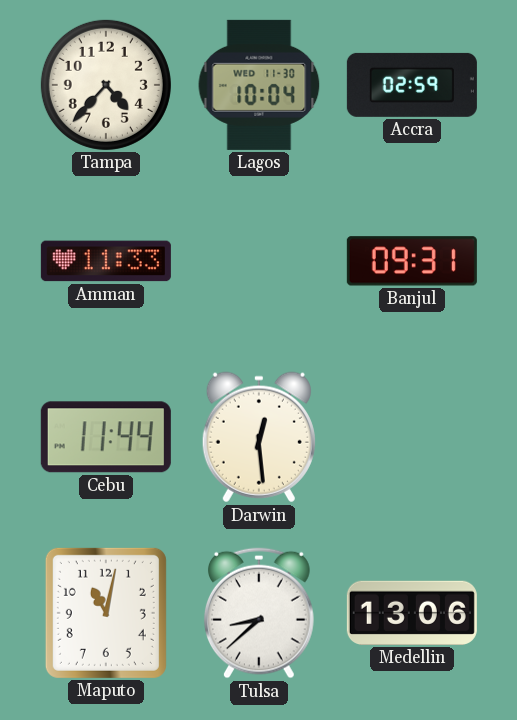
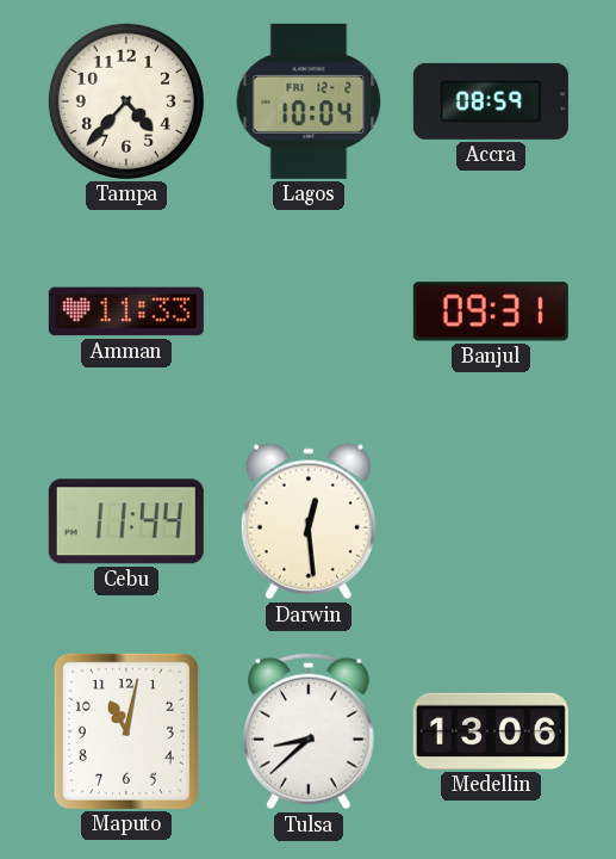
Lagos date: WED 11-30 -> FRI 12-2 (309, 101)
Accra: 02:59 -> 08:59 (491, 101)
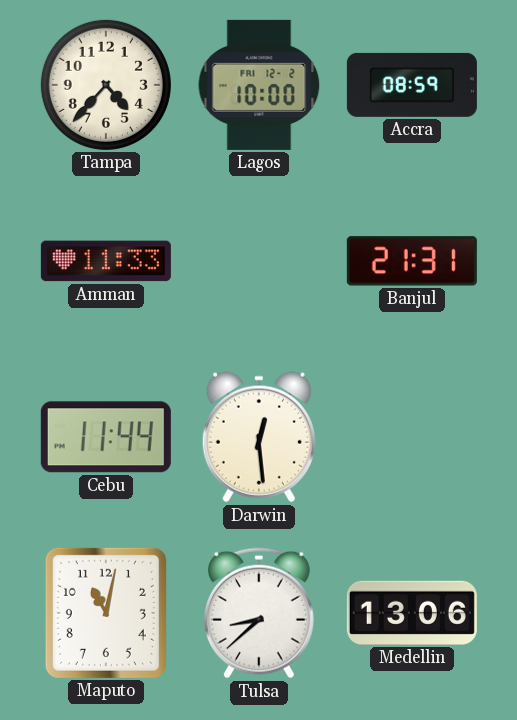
Lagos: 10:04 -> 10:00 (259, 85)
Banjul: 09:31 -> 21:31 (412, 261)
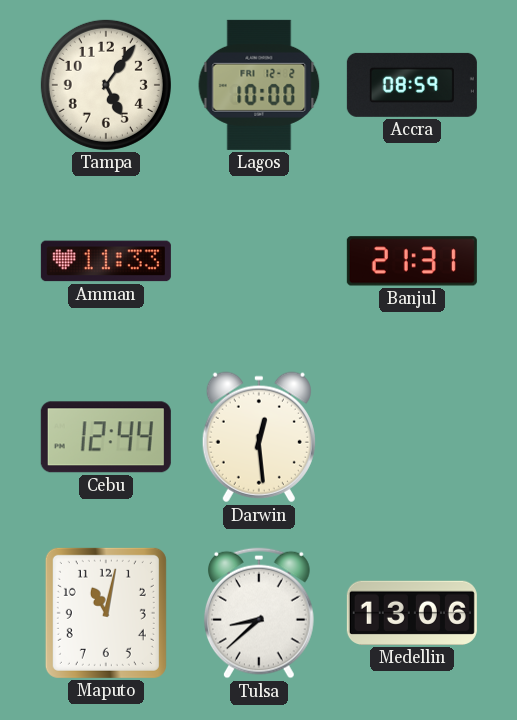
Tampa: 4:37 -> 5:06 (106, 85)
Cebu: 11:44 -> 12:44 (106, 437)
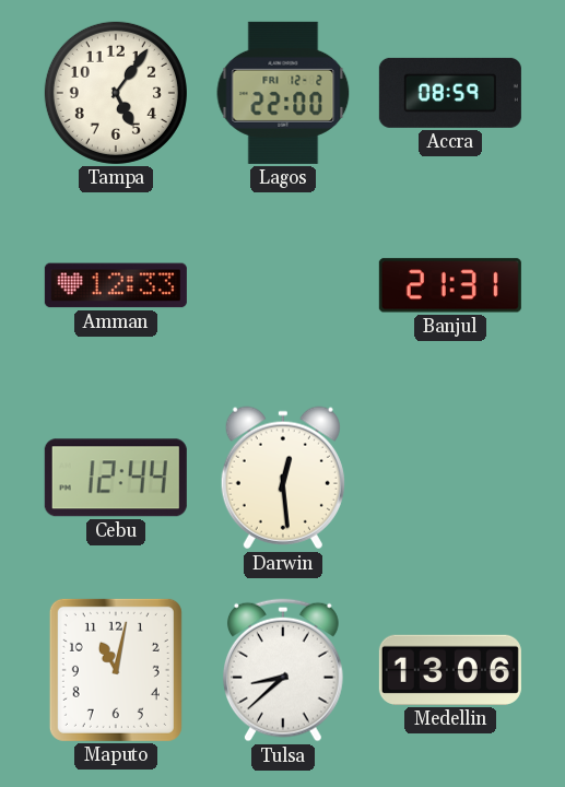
Lagos: 10:00 -> 22:00 (283, 93)
Amman: 11:33 -> 12:33 (116, 285)
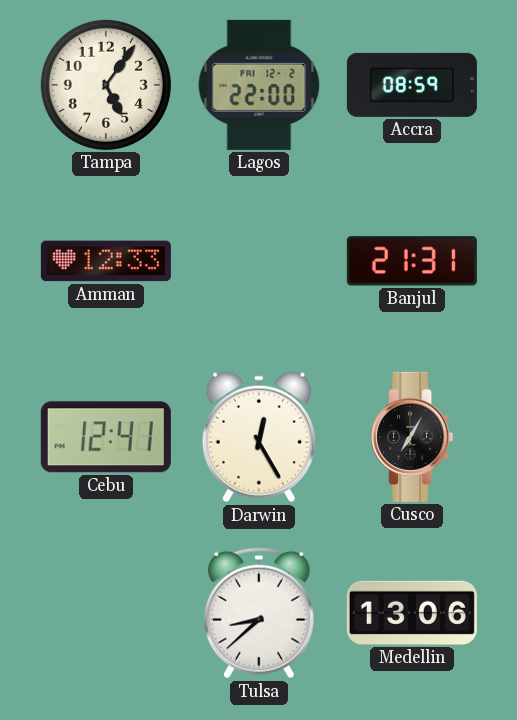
Cebu: 12:44 -> 12:41 (106, 437)
Darwin: 12:29 -> 12:25 (259, 437)
Cusco: none -> 7:05 (412, 437)
Maputo: 11:02 -> none (116, 670)
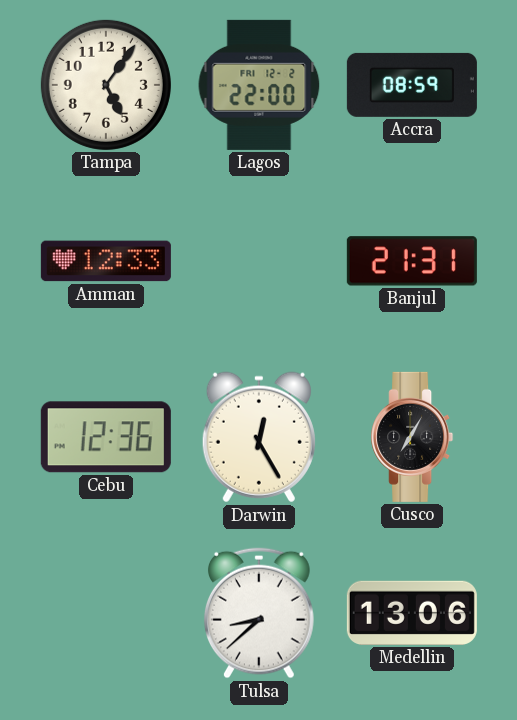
Cebu: 12:41 -> 12:36 (106, 437)
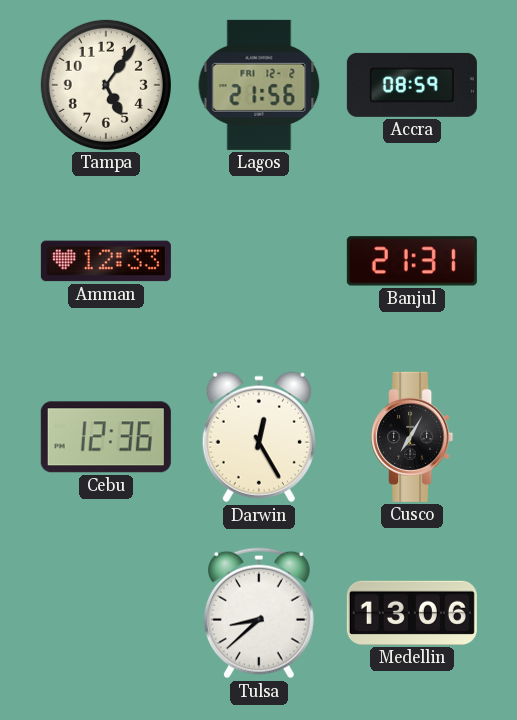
Lagos: 22:00 -> 21:56 (259, 85)
